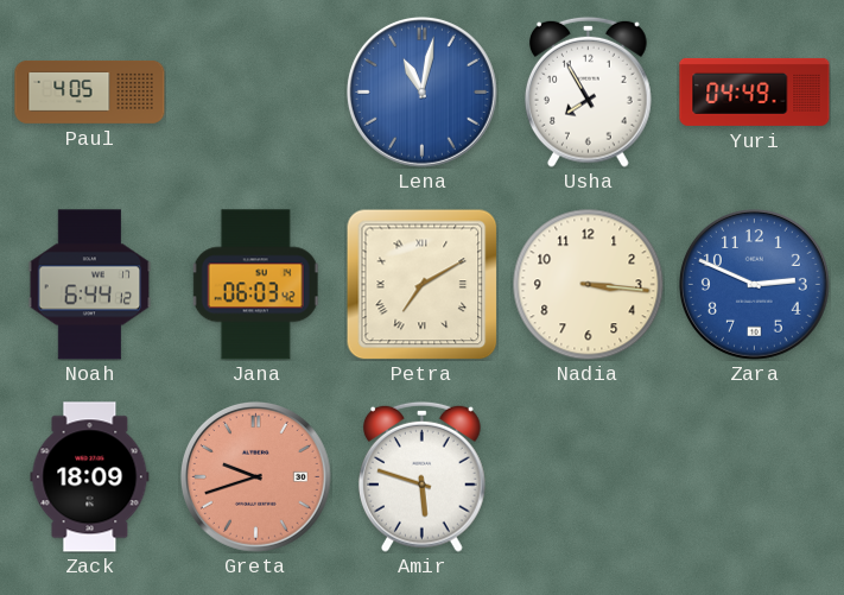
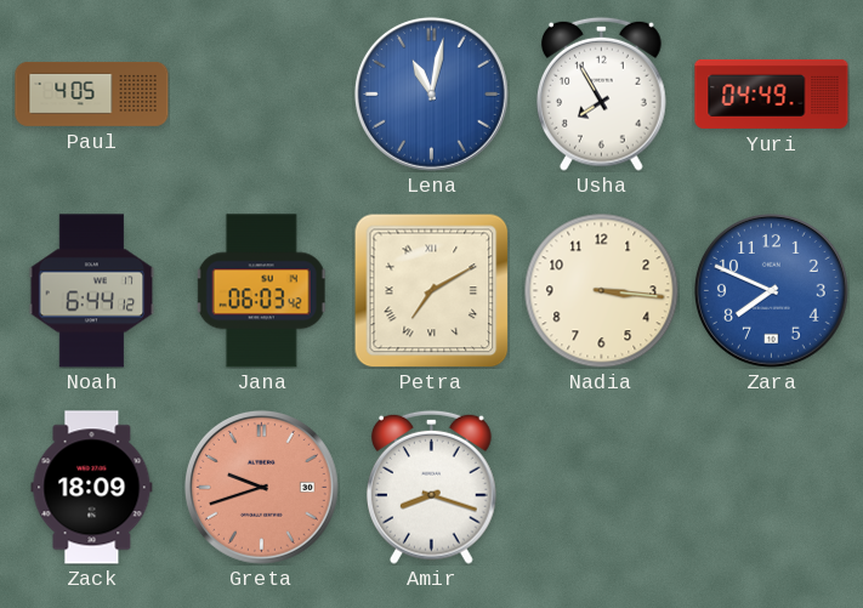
Zara: 2:49 -> 7:49 (771, 290)
Amir: 5:48 -> 8:18 (432, 487)
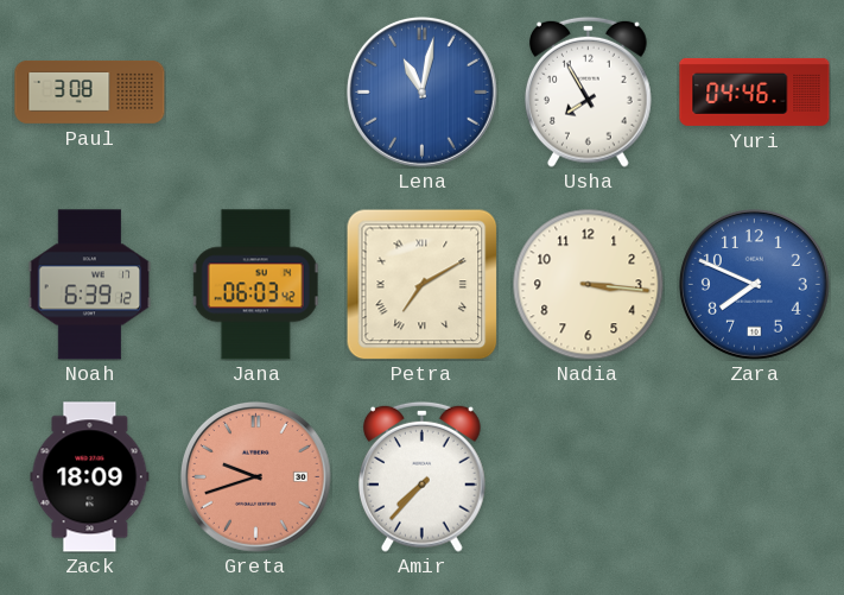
Paul: 4:05 -> 3:08 (90, 91)
Yuri: 04:49 -> 04:46 (755, 91)
Noah: 6:44 -> 6:39 (90, 285)
Amir: 8:18 -> 7:37 (423, 476)
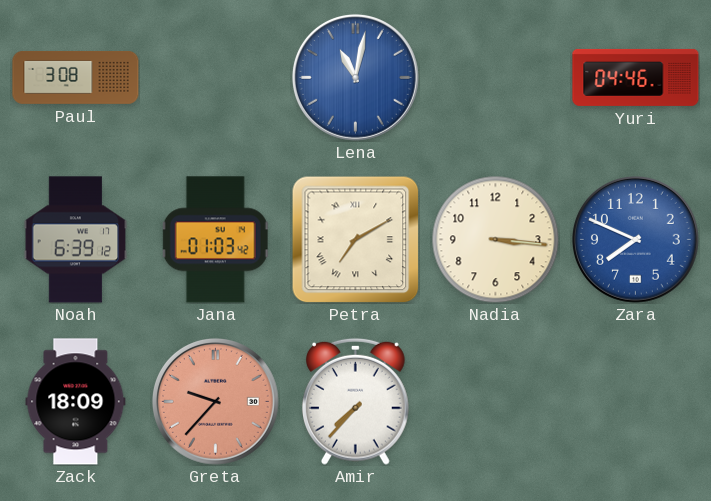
Usha: 7:55 -> none (589, 91)
Jana: 06:03 -> 01:03 (215, 240)
Greta: 9:42 -> 9:37 (215, 401)
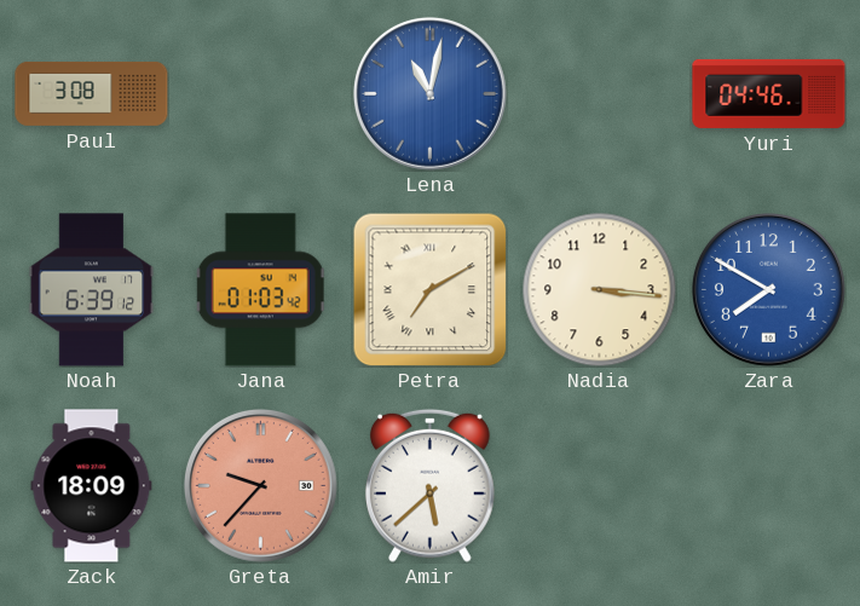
Zara: 7:49 -> 7:50 (768, 289)
Amir: 7:37 -> 5:38 (431, 485)
